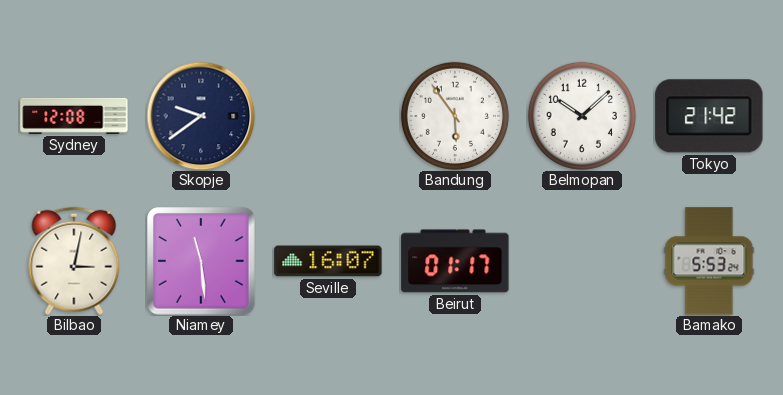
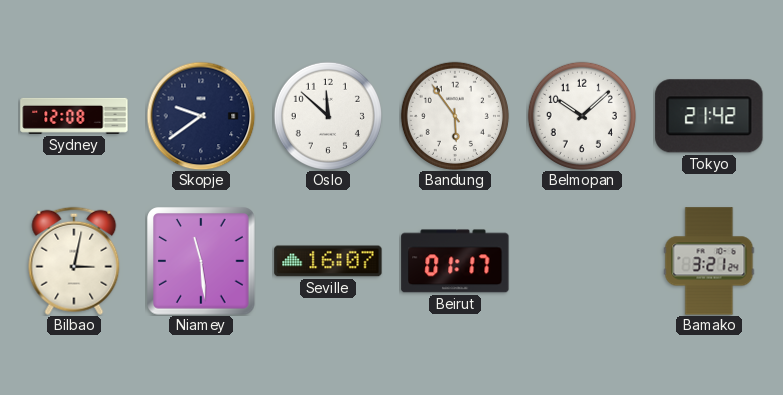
Oslo: none -> 11:52 (328, 116)
Bamako: 5:53 -> 3:21 (709, 261)
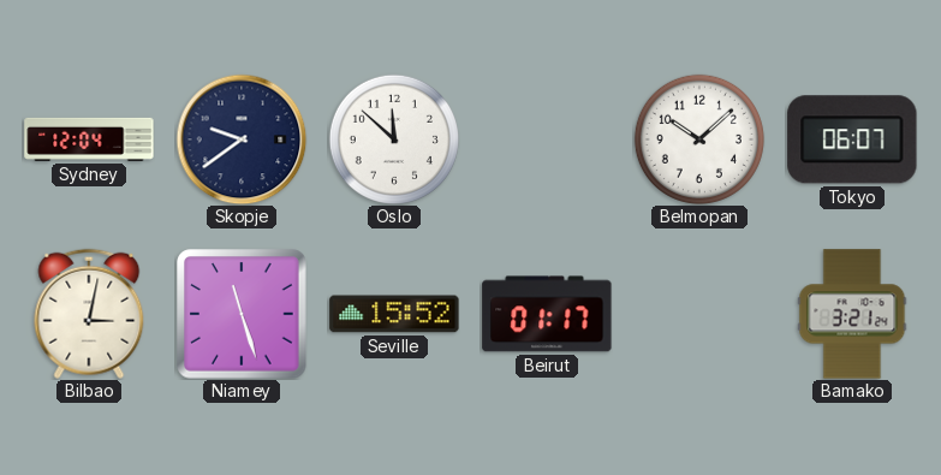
Sydney: 12:08 -> 12:04 (89, 139)
Bandung: 5:54 -> none (455, 116)
Tokyo: 21:42 -> 06:07 (852, 139)
Niamey: 11:29 -> 11:27 (242, 314)
Seville: 16:07 -> 15:52 (394, 314)
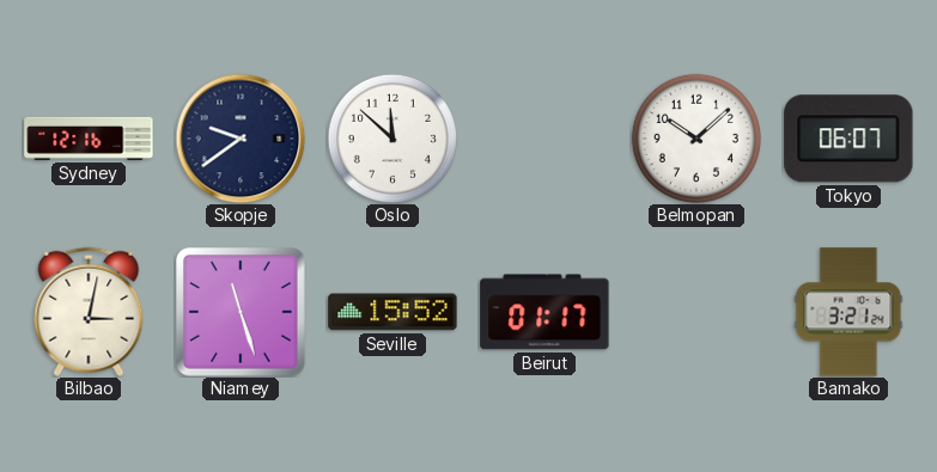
Sydney: 12:04 -> 12:16 (89, 139)
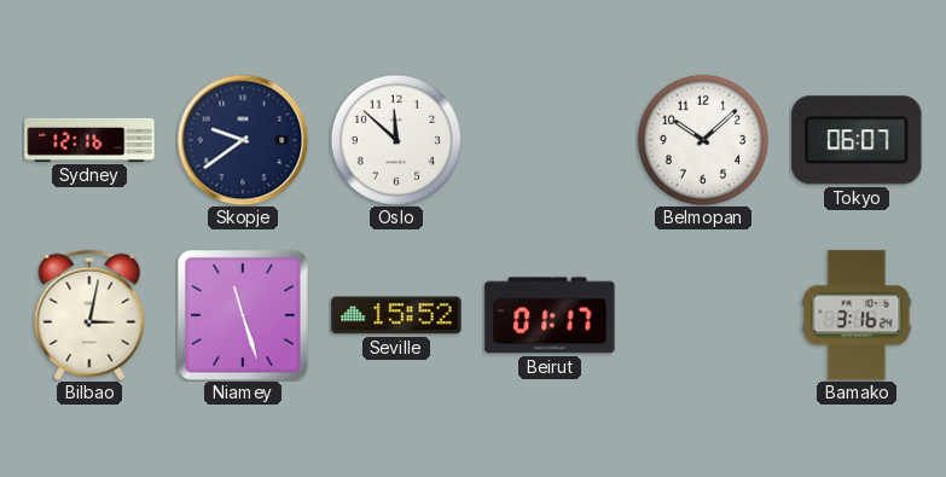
Bamako: 3:21 -> 3:16 (857, 315)
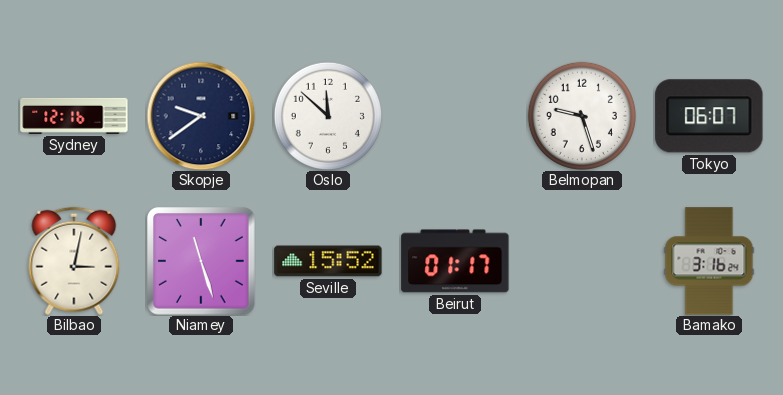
Belmopan: 10:08 -> 9:27 (582, 116)
